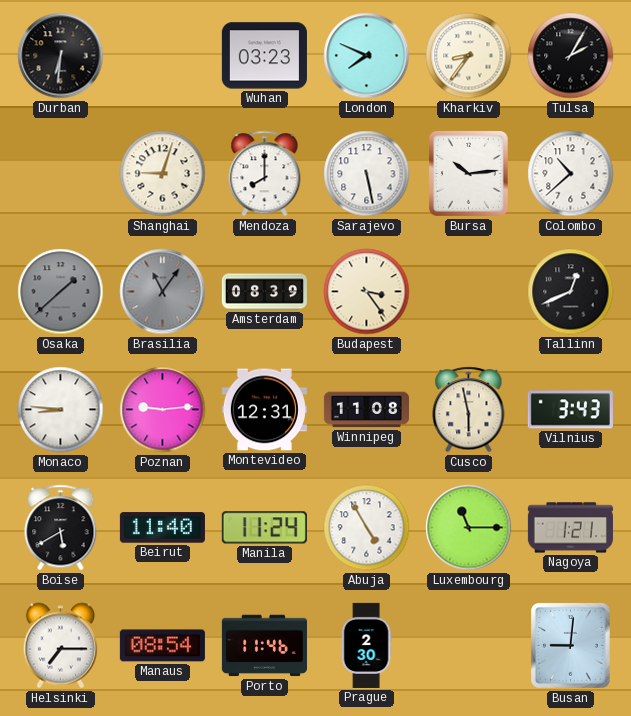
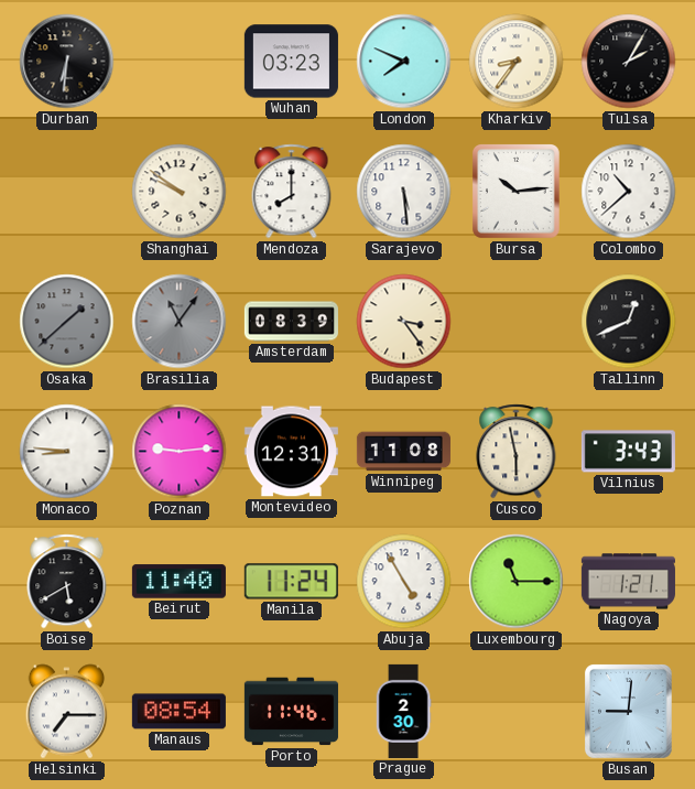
Shanghai: 9:03 -> 9:51 (180, 192)
Sarajevo: 5:28 -> 5:29 (404, 192)
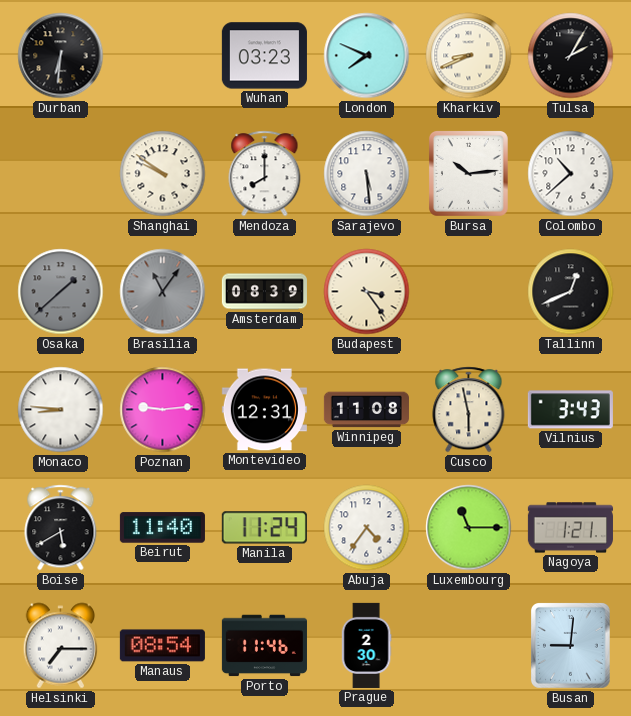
Kharkiv: 8:36 -> 8:41 (469, 56)
Abuja: 4:55 -> 4:36 (367, 528)
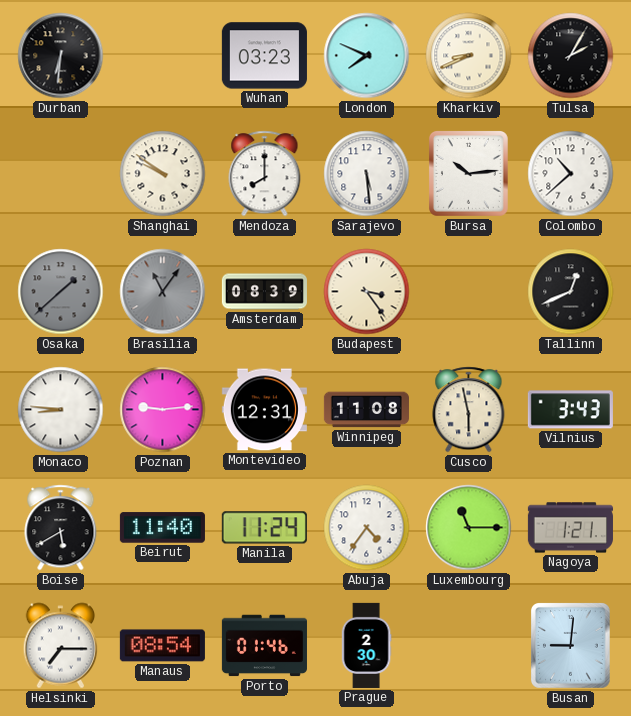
Porto: 11:46 -> 01:46 (264, 646)
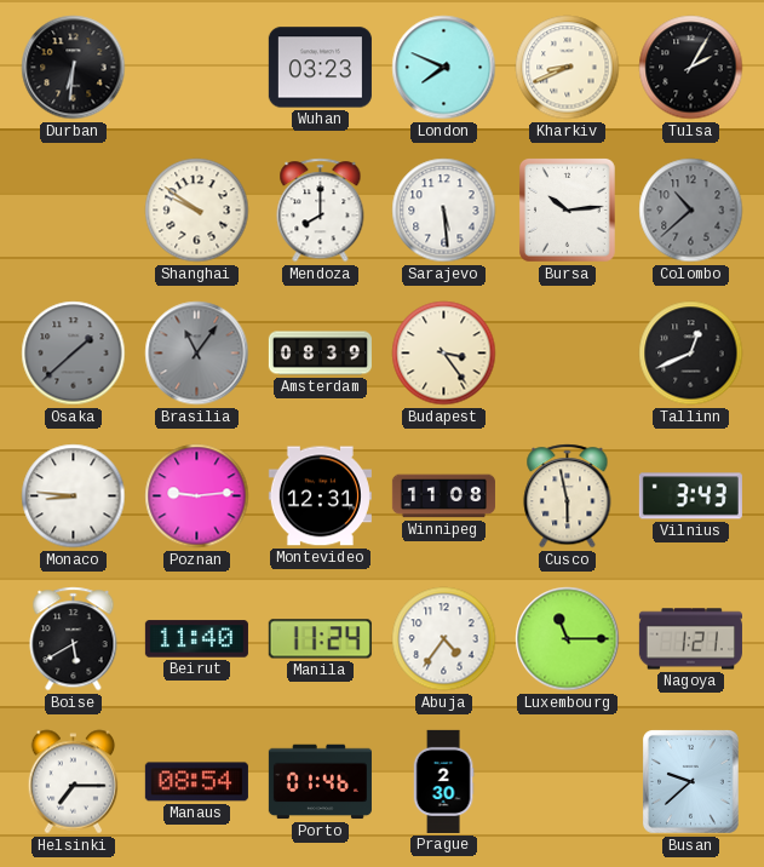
Colombo dial: white -> grey (691, 211)
Busan: 9:01 -> 9:38 (690, 782)
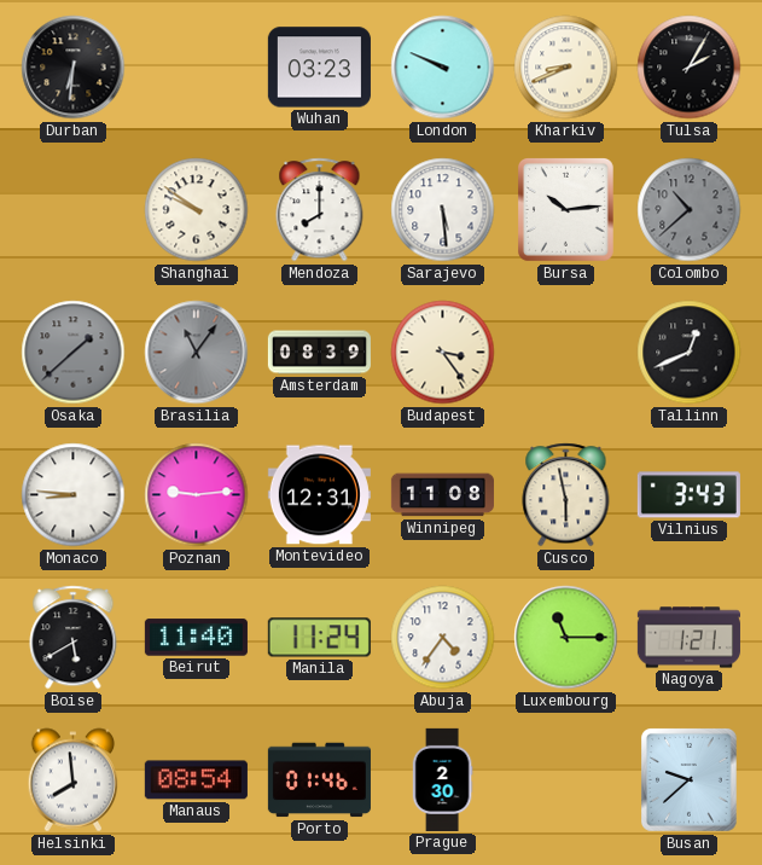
London: 7:49 -> 9:49 (443, 68)
Helsinki: 7:15 -> 7:59 (74, 780)
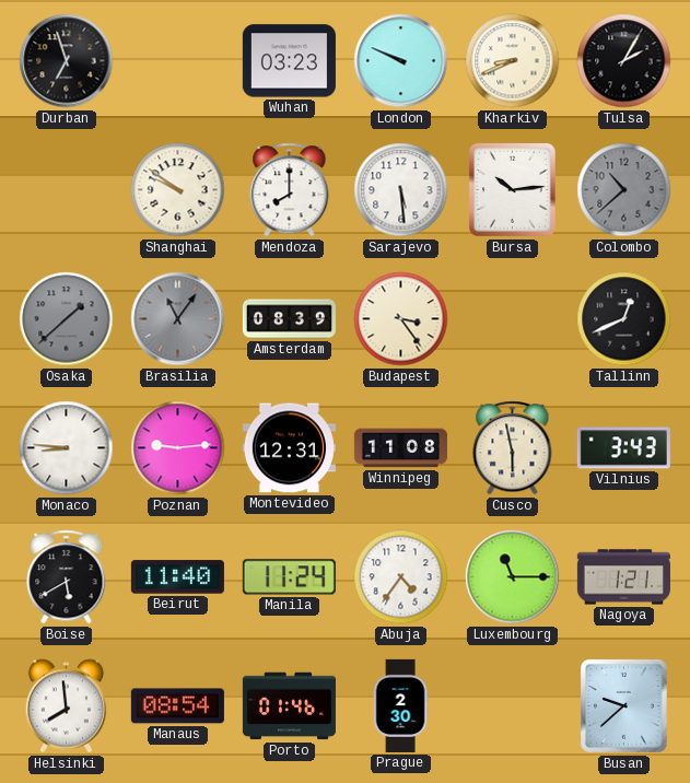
Durban: 6:31 -> 6:57 (67, 61)
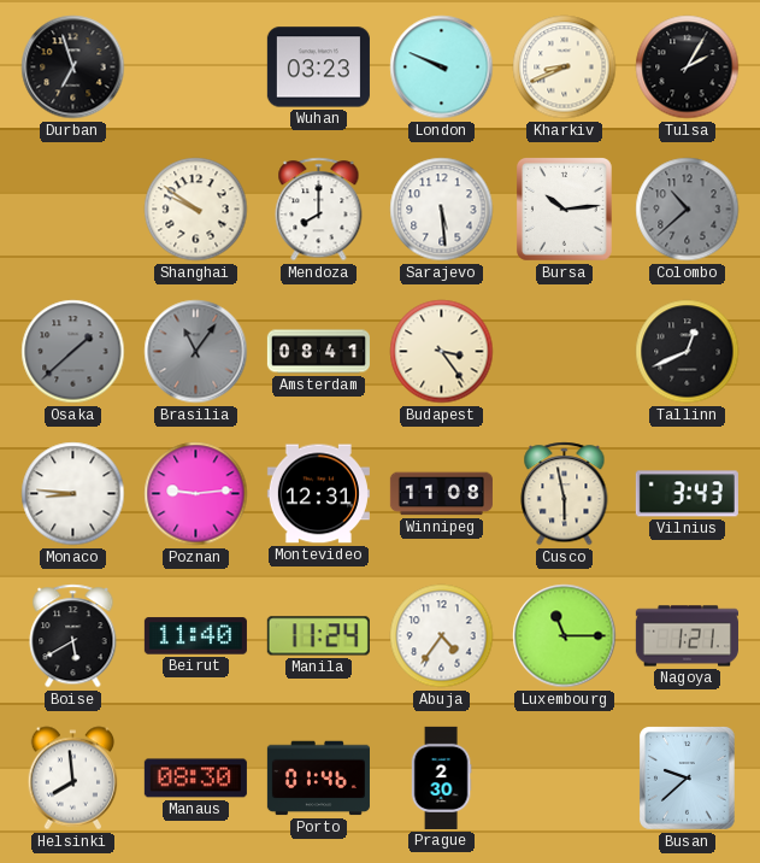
Amsterdam: 08:39 -> 08:41 (318, 352)
Manaus: 08:54 -> 08:30 (195, 779)
